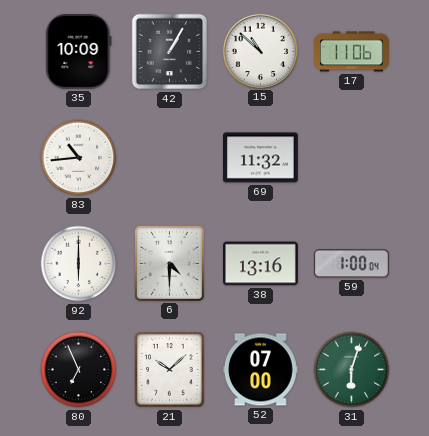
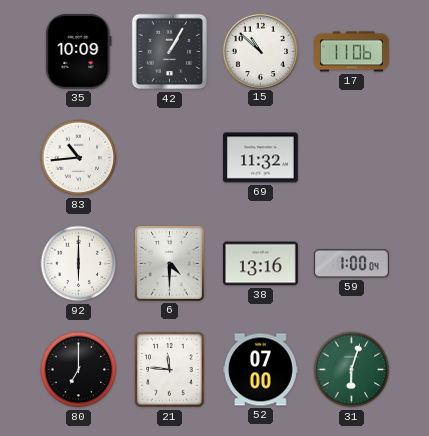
80: 6:56 -> 7:00 (79, 370)
21: 10:08 -> 11:46 (170, 370)
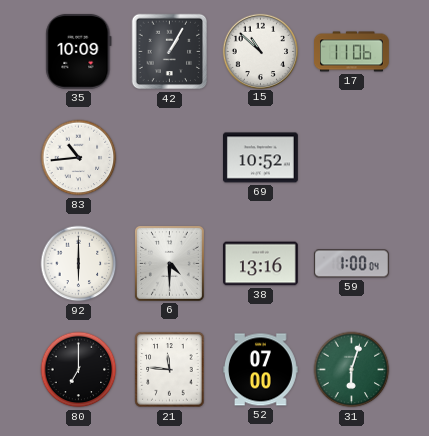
69: 11:32 -> 10:52 (261, 158)
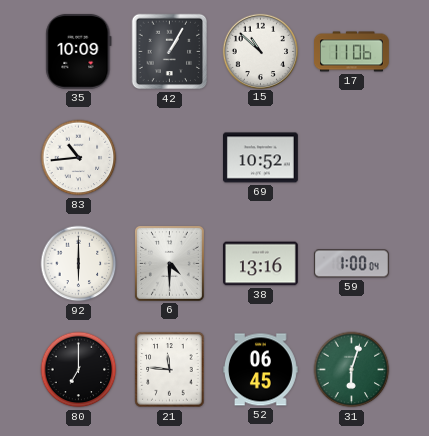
52: 07:00 -> 06:45 (261, 370)
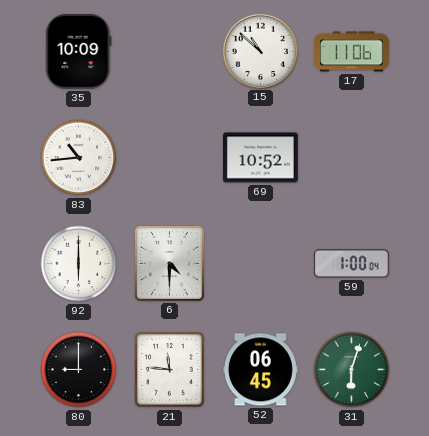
42: 1:05 -> none (170, 52)
38: 13:16 -> none (261, 264)
80: 7:00 -> 9:00 (79, 370)
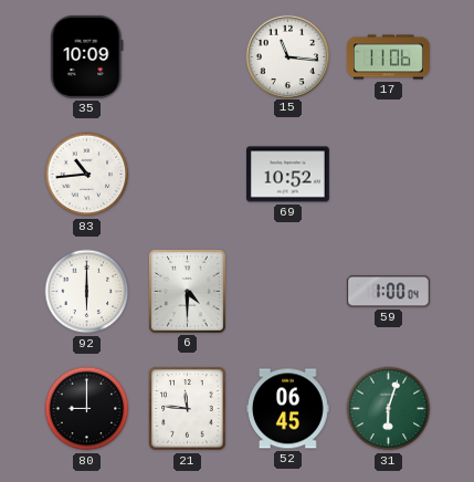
15: 10:52 -> 11:16 (287, 56)
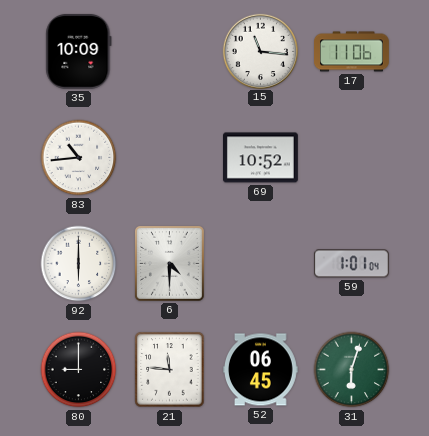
59: 1:00 -> 1:01 (351, 264)
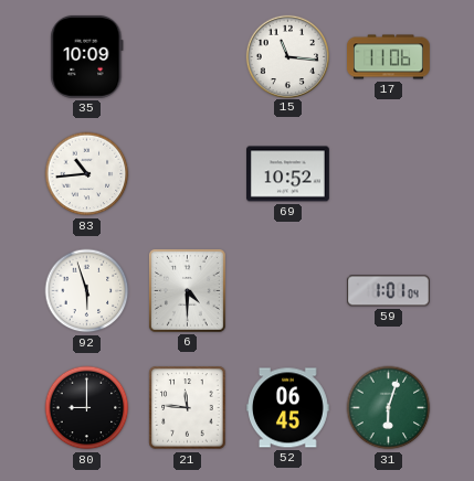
92: 6:00 -> 5:57 (87, 291)
